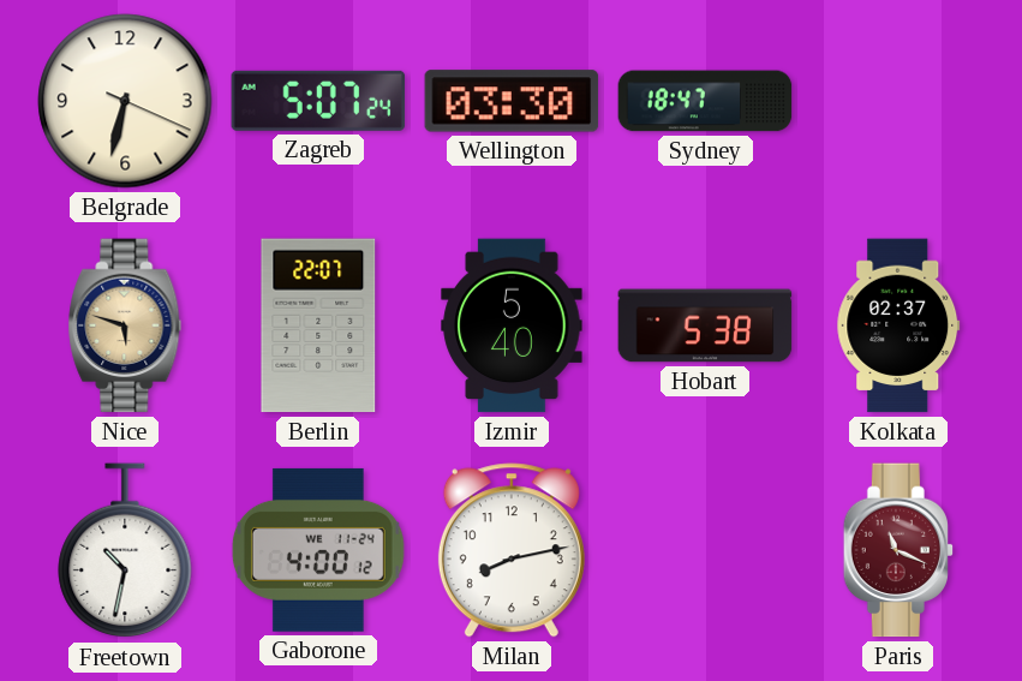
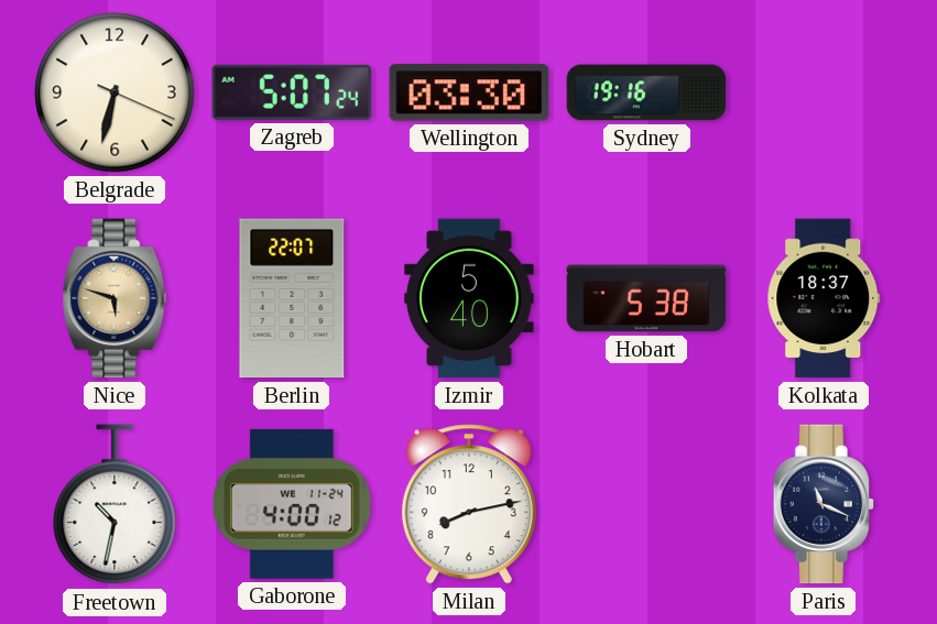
Sydney: 18:47 -> 19:16 (646, 92)
Kolkata: 02:37 -> 18:37 (824, 298)
Paris dial: burgundy -> navy (824, 504)
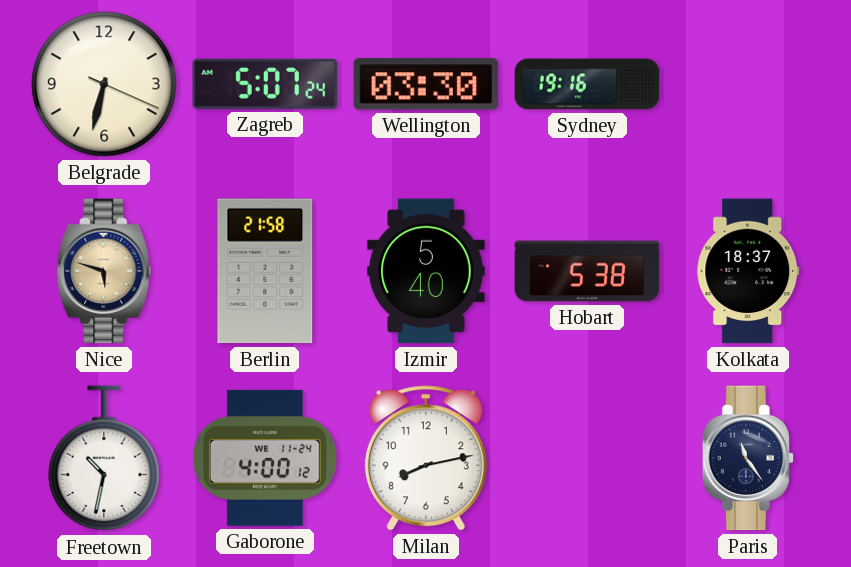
Berlin: 22:07 -> 21:58 (265, 271)
Paris: 11:19 -> 11:24 (748, 458)
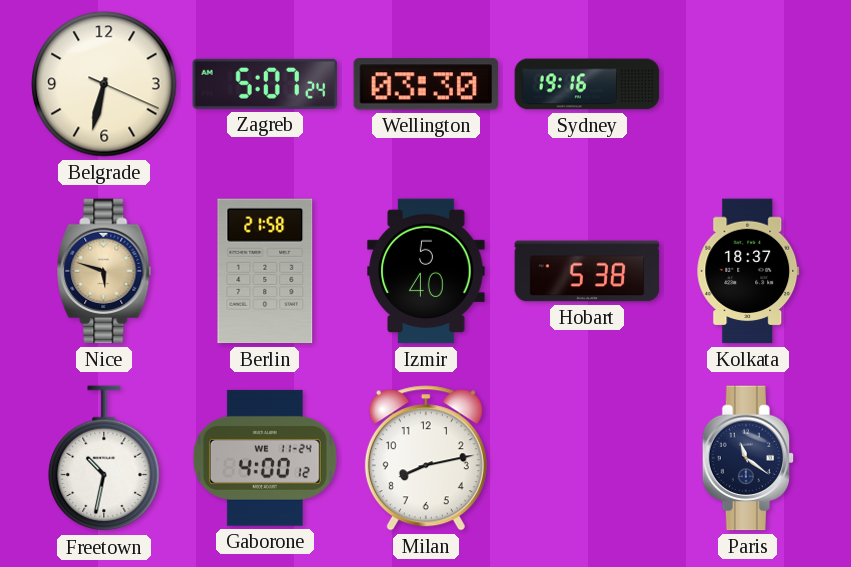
Paris: 11:24 -> 11:21 (748, 458)
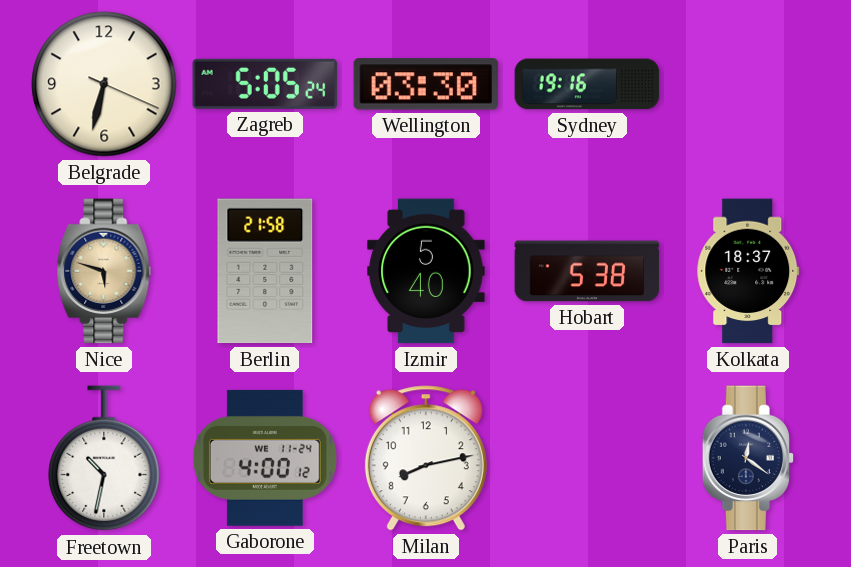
Zagreb: 5:07 -> 5:05 (265, 84)
Paris: 11:21 -> 12:21 (748, 458)
